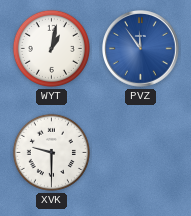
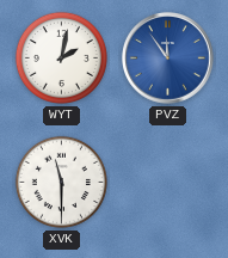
WYT: 1:02 -> 2:02 (61, 57)
XVK: 9:30 -> 11:30 (61, 182)
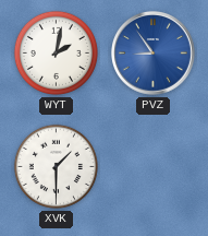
PVZ: 11:54 -> 8:54 (154, 54)
XVK: 11:30 -> 1:30 (56, 166)
